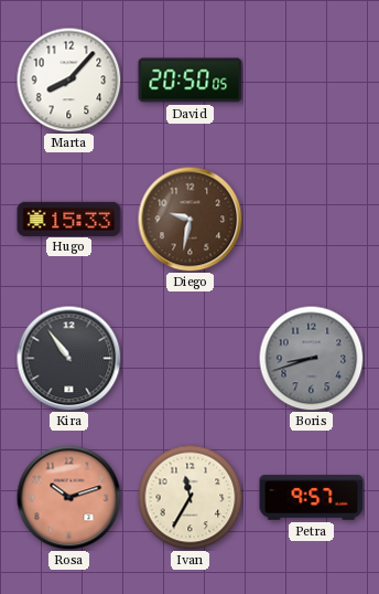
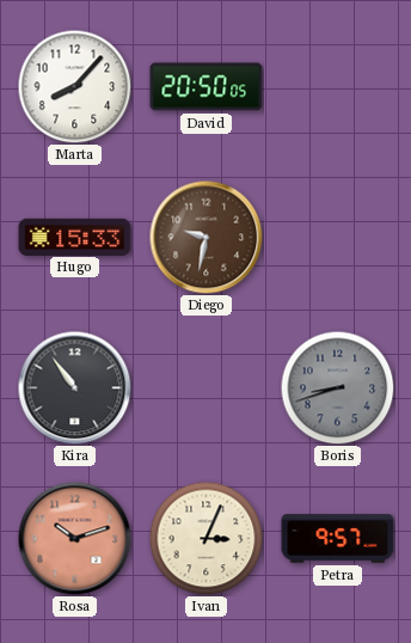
Ivan: 11:35 -> 3:04 (205, 538)
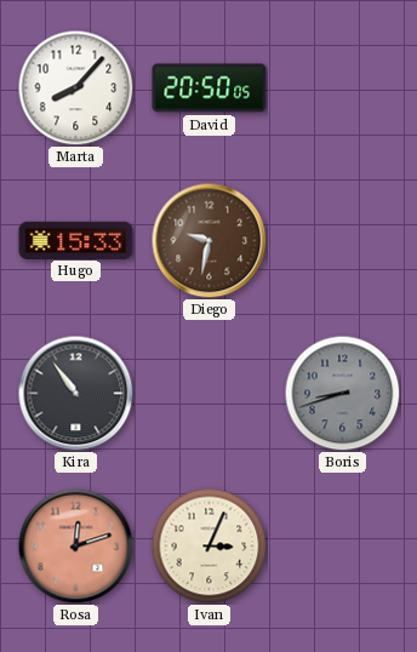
Rosa: 10:12 -> 12:12 (75, 545)
Petra: 9:57 -> none (338, 539)
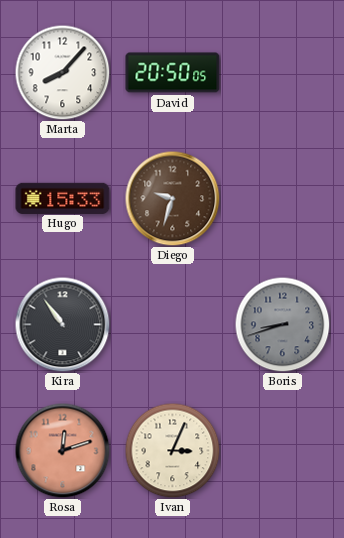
Diego: 9:32 -> 9:33 (172, 198)
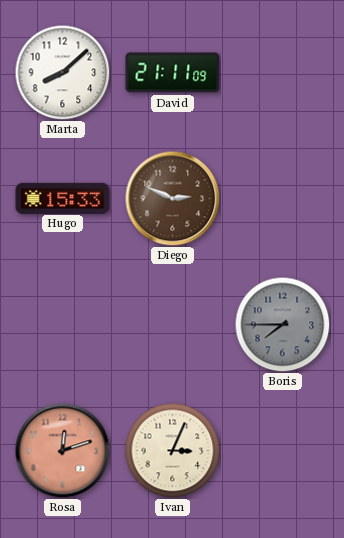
Marta: 8:07 -> 8:08 (62, 72)
David: 20:50 -> 21:11 (173, 73)
Diego: 9:33 -> 2:49 (172, 198)
Kira: 10:54 -> none (62, 324)
Boris: 8:42 -> 7:45 (282, 324)
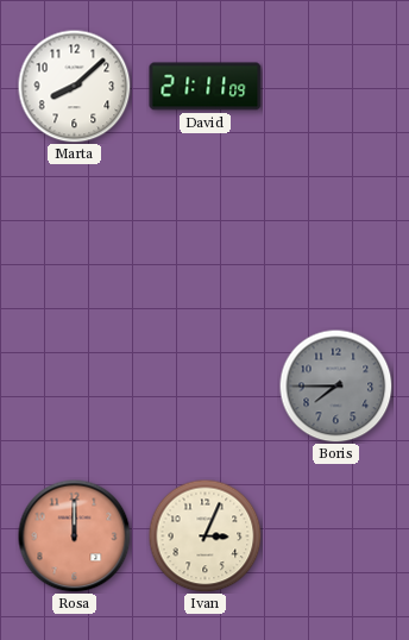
Hugo: 15:33 -> none (63, 198)
Diego: 2:49 -> none (172, 198)
Rosa: 12:12 -> 12:00 (74, 535)
